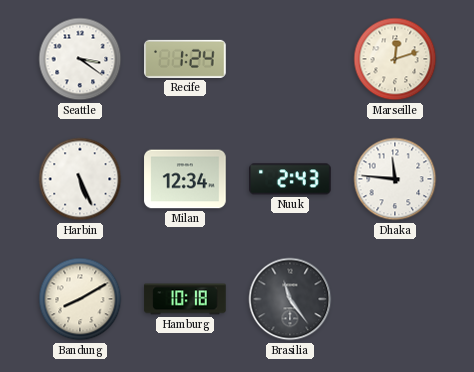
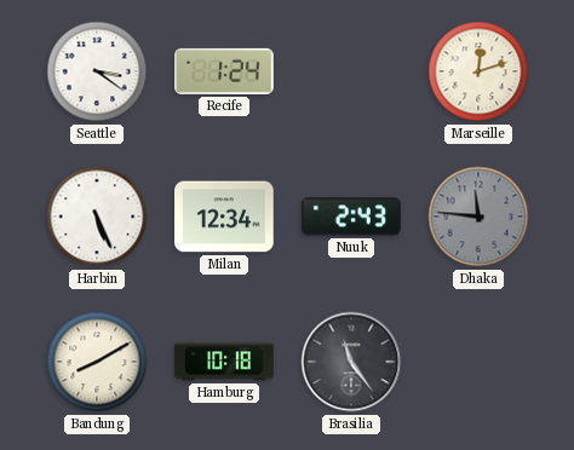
Dhaka dial: white -> grey (478, 217)
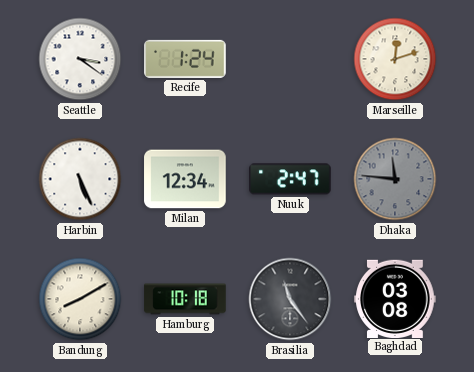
Nuuk: 2:43 -> 2:47 (290, 179)
Baghdad: none -> 03:08 (395, 298)
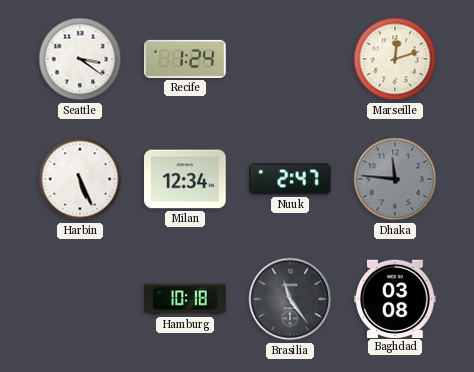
Bandung: 8:10 -> none (80, 299)
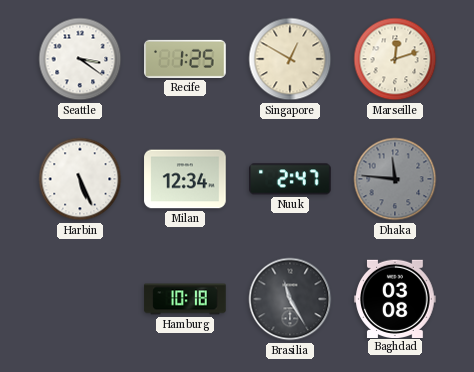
Recife: 1:24 -> 1:25 (185, 59)
Singapore: none -> 12:50 (290, 59)
Brasilia: 11:24 -> 11:25 (290, 299)
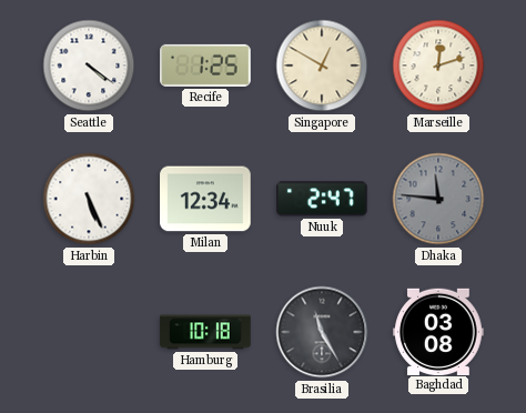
Seattle: 3:21 -> 4:21 (89, 66)
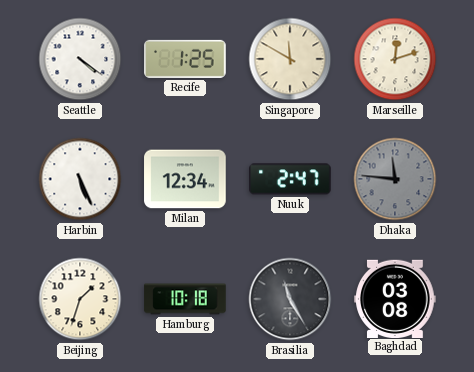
Singapore: 12:50 -> 11:50 (290, 59)
Beijing: none -> 1:33 (80, 299)
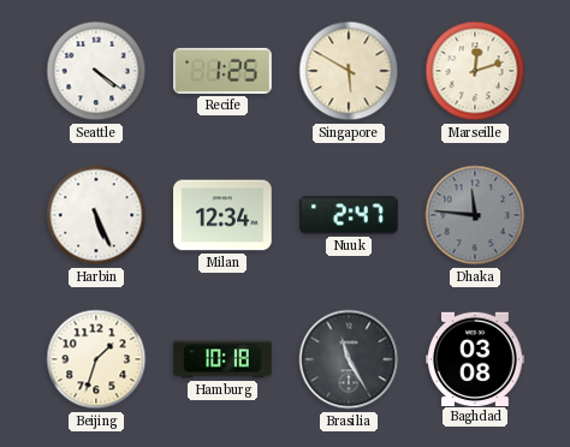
Singapore: 11:50 -> 5:50 (349, 71)
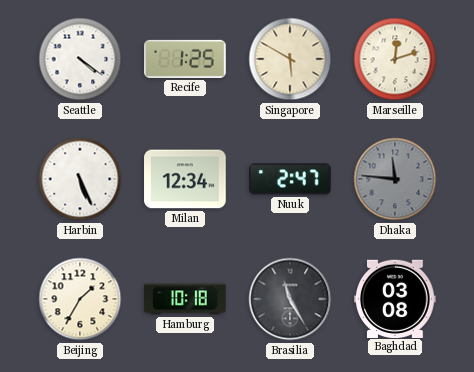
Beijing: 1:33 -> 1:35 (80, 299)
